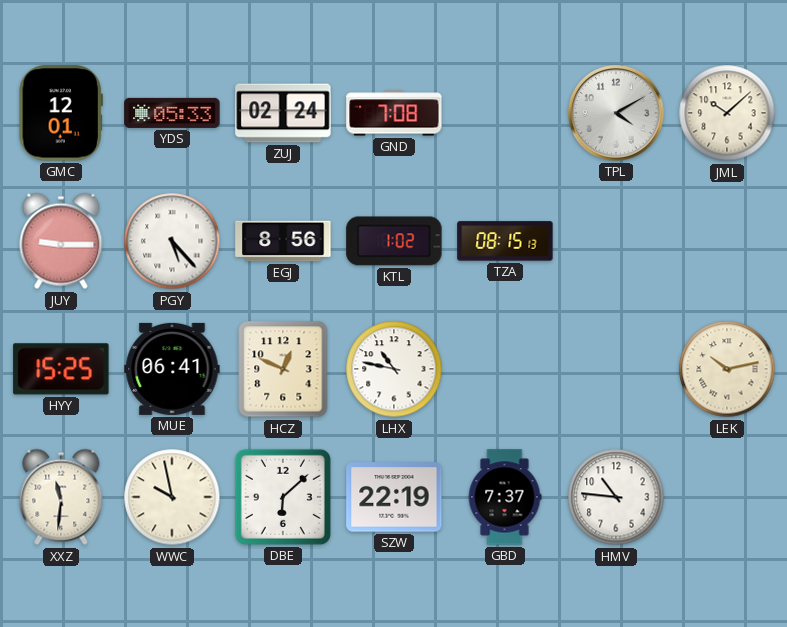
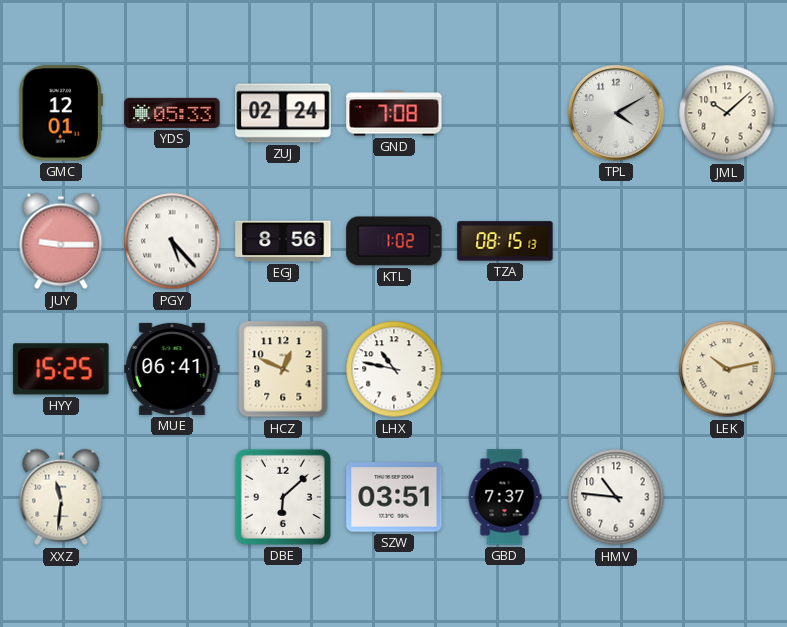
WWC: 9:58 -> none (172, 497)
SZW: 22:19 -> 03:51 (394, 497)
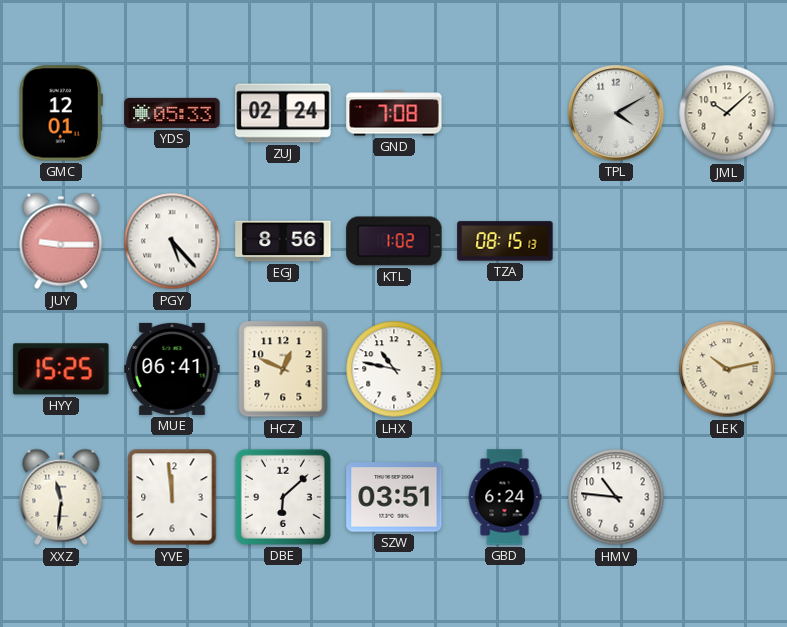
YVE: none -> 11:59 (172, 497)
GBD: 7:37 -> 6:24 (505, 497)
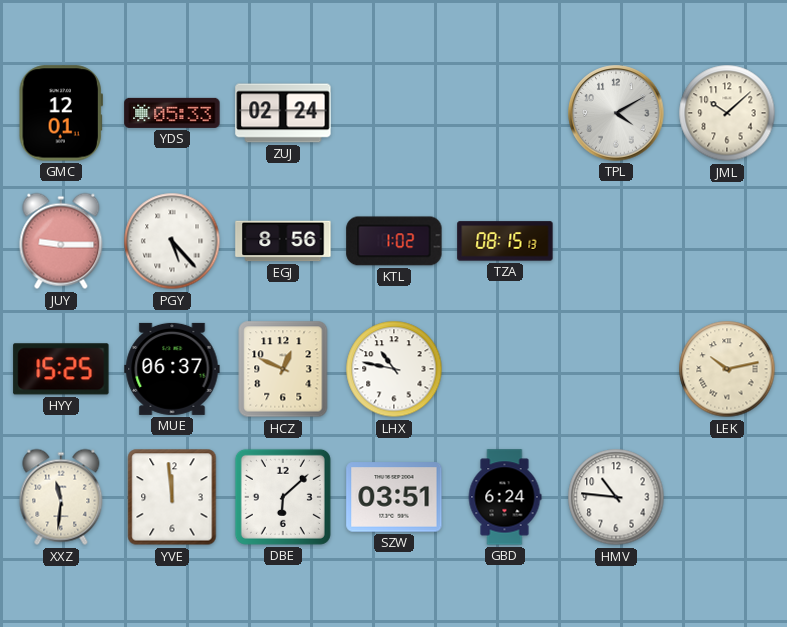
GND: 7:08 -> none (394, 113)
MUE: 06:41 -> 06:37 (172, 369)
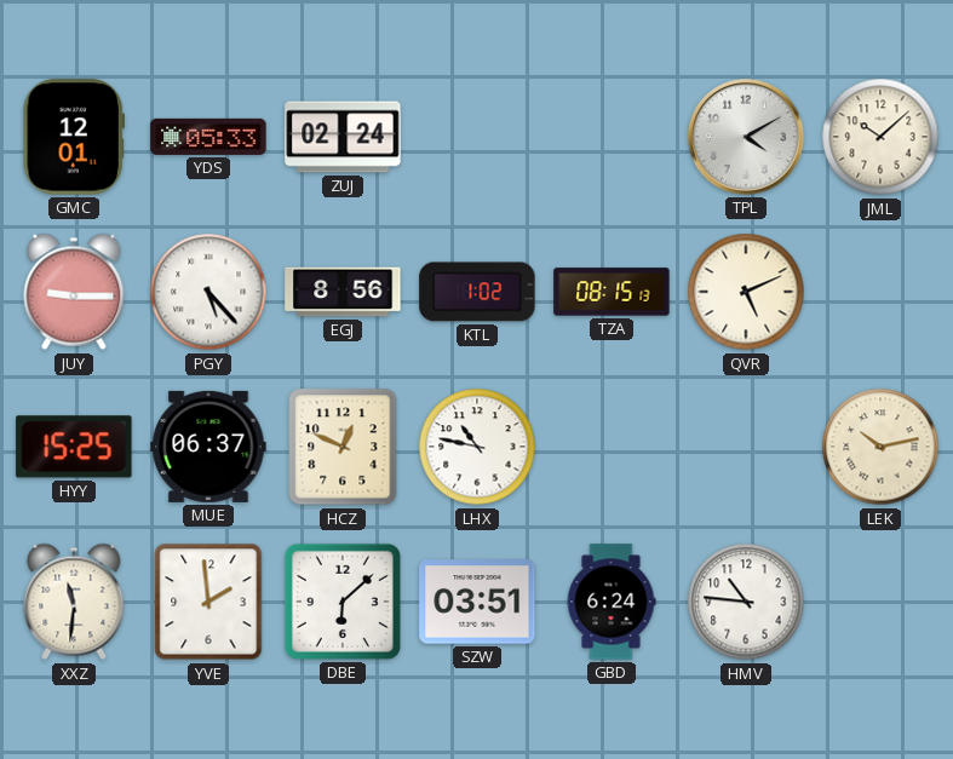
QVR: none -> 5:11 (746, 292)
YVE: 11:59 -> 1:59 (208, 602)
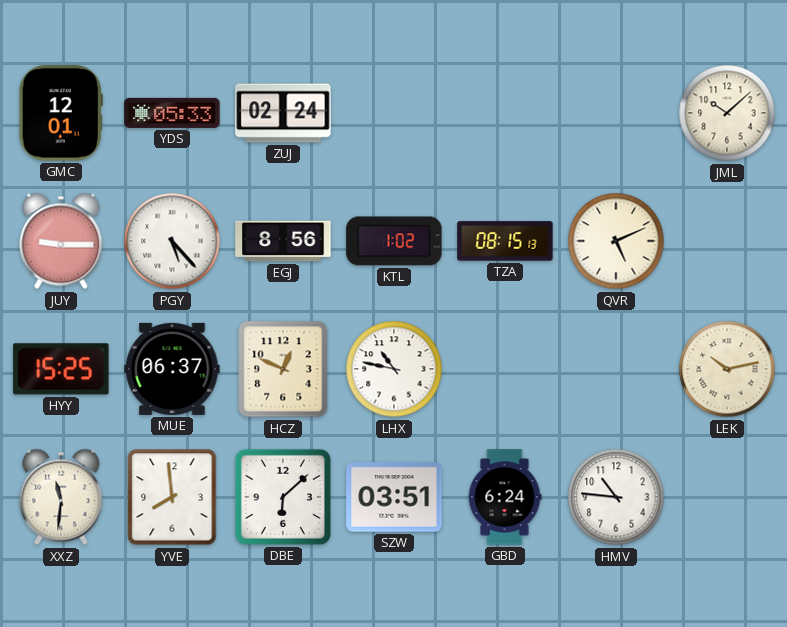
TPL: 4:10 -> none (746, 137)
YVE: 1:59 -> 7:59 (172, 497)
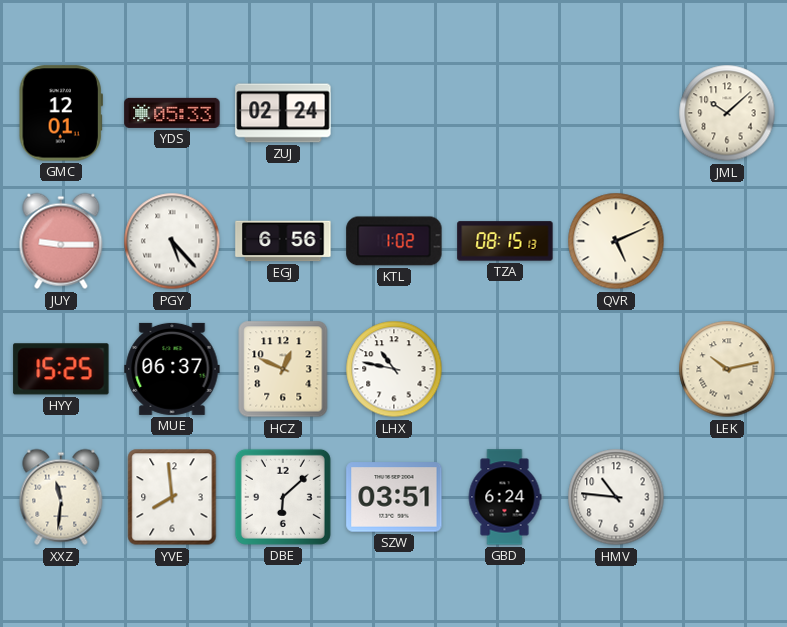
EGJ: 8:56 -> 6:56 (283, 241)
